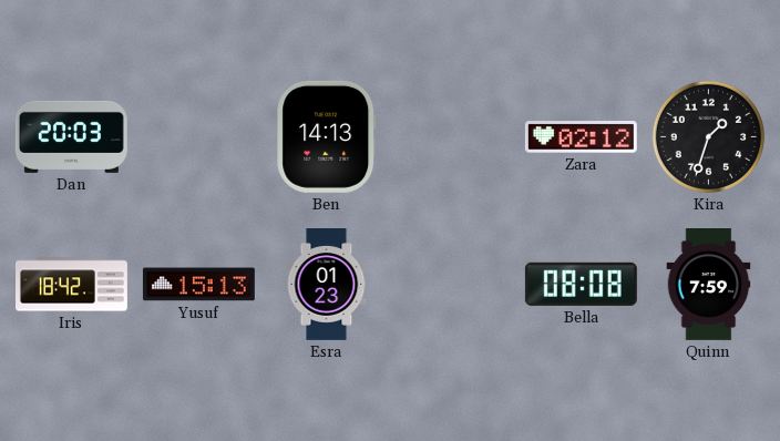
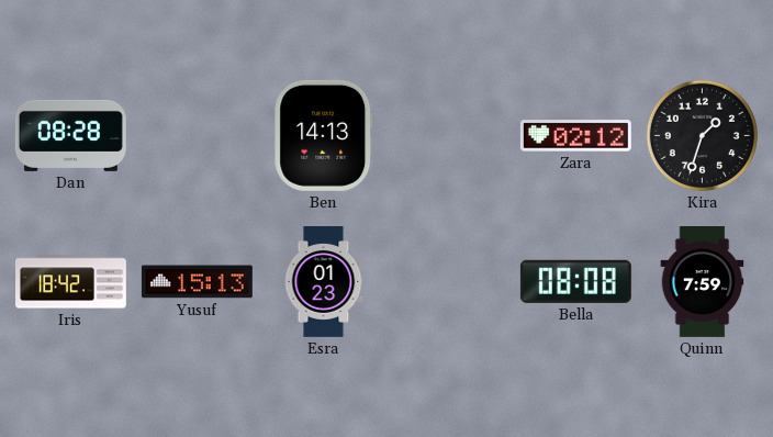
Dan: 20:03 -> 08:28 (70, 135)
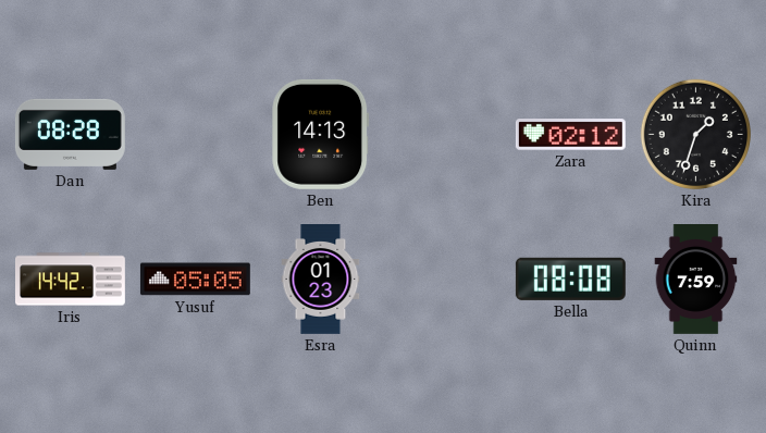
Iris: 18:42 -> 14:42 (71, 280)
Yusuf: 15:13 -> 05:05 (195, 280)
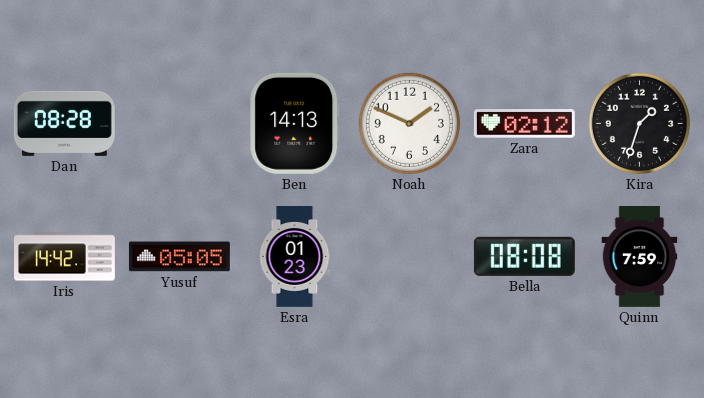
Noah: none -> 1:49 (409, 123)
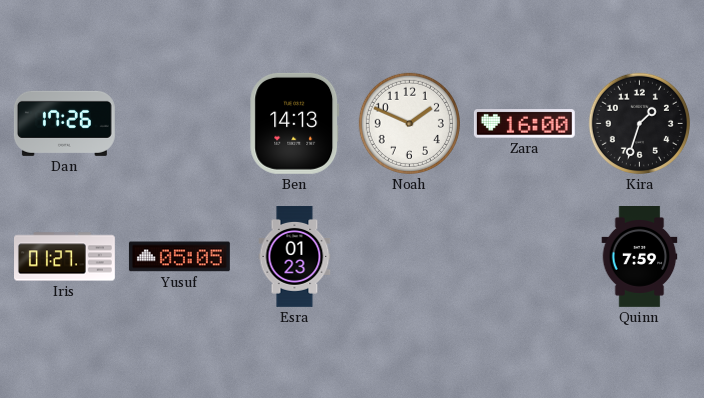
Dan: 08:28 -> 17:26 (64, 123)
Zara: 02:12 -> 16:00 (524, 124)
Iris: 14:42 -> 01:27 (65, 257)
Bella: 08:08 -> none (524, 256)
